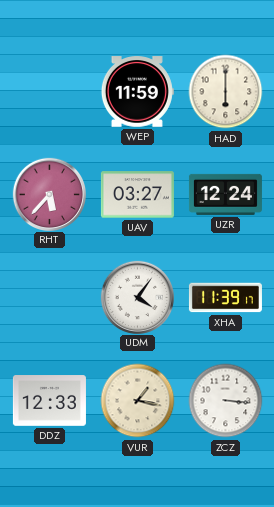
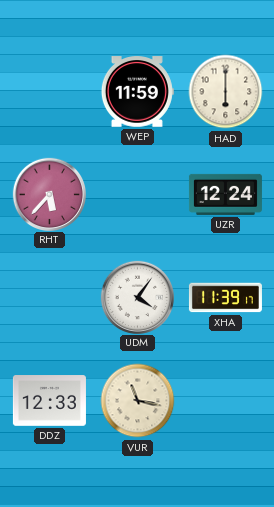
UAV: 03:27 -> none (137, 195)
VUR: 1:17 -> 11:17 (138, 401)
ZCZ: 3:16 -> none (226, 401)
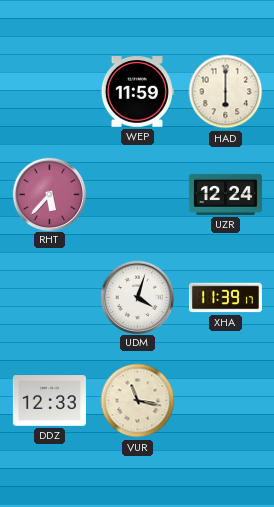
UDM: 4:06 -> 4:03 (137, 297)
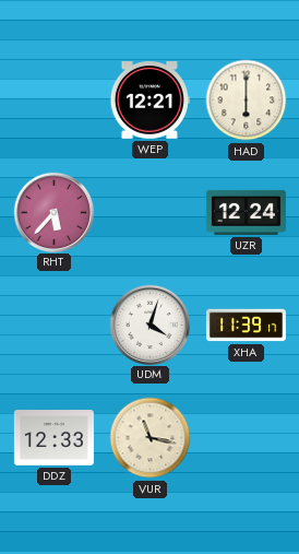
WEP: 11:59 -> 12:21 (149, 101)
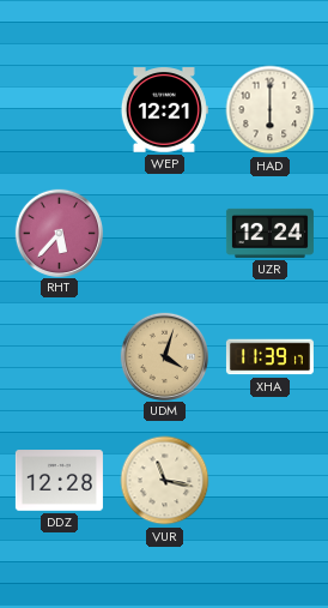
UDM dial: white -> champagne (164, 356)
DDZ: 12:33 -> 12:28 (59, 481)
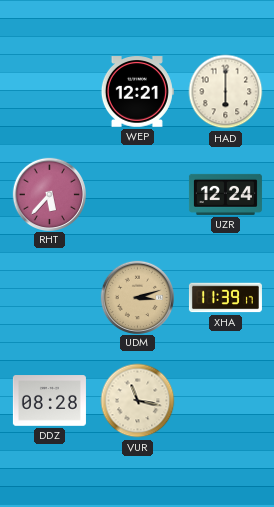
UDM: 4:03 -> 3:12 (137, 297)
DDZ: 12:28 -> 08:28 (49, 401)
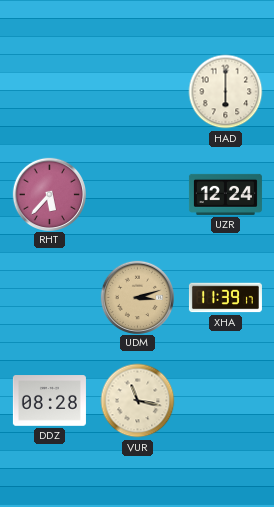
WEP: 12:21 -> none (137, 92)
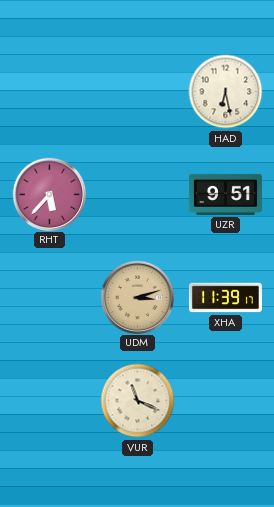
HAD: 6:00 -> 6:28 (226, 92)
UZR: 12:24 -> 9:51 (225, 194)
DDZ: 08:28 -> none (49, 401)
VUR: 11:17 -> 11:19 (138, 401)
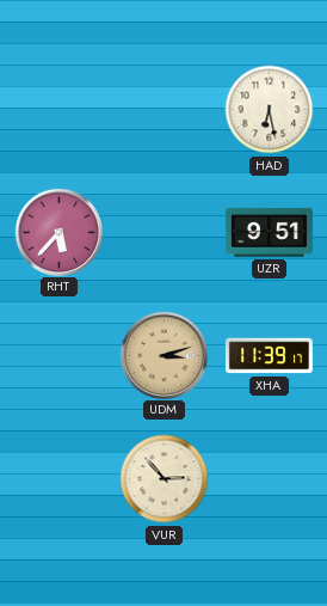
VUR: 11:19 -> 2:53 (165, 479)
